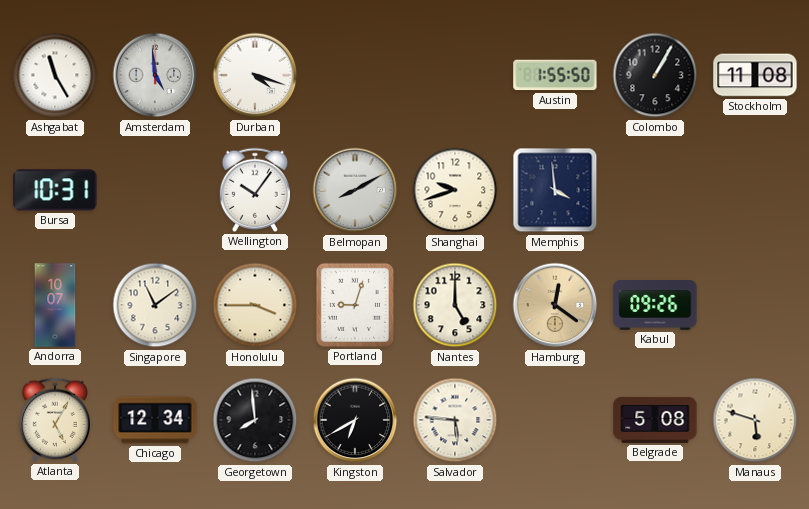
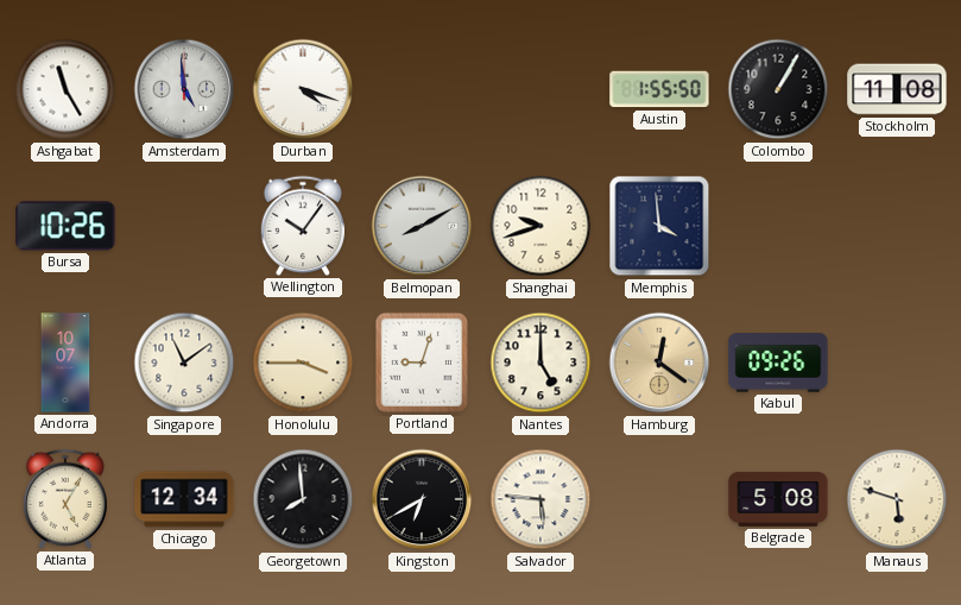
Bursa: 10:31 -> 10:26 (65, 226)
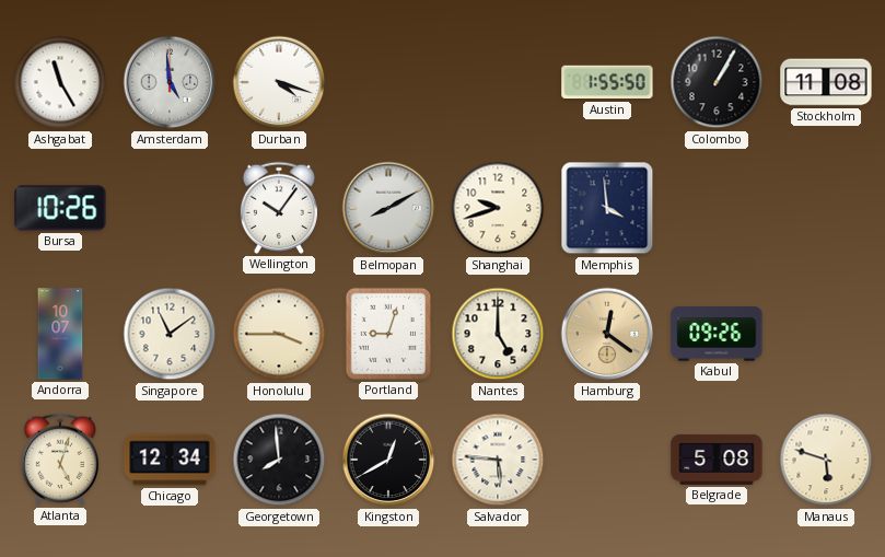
Atlanta: 5:05 -> 5:03 (60, 460)
Kingston: 6:40 -> 12:40 (388, 460)
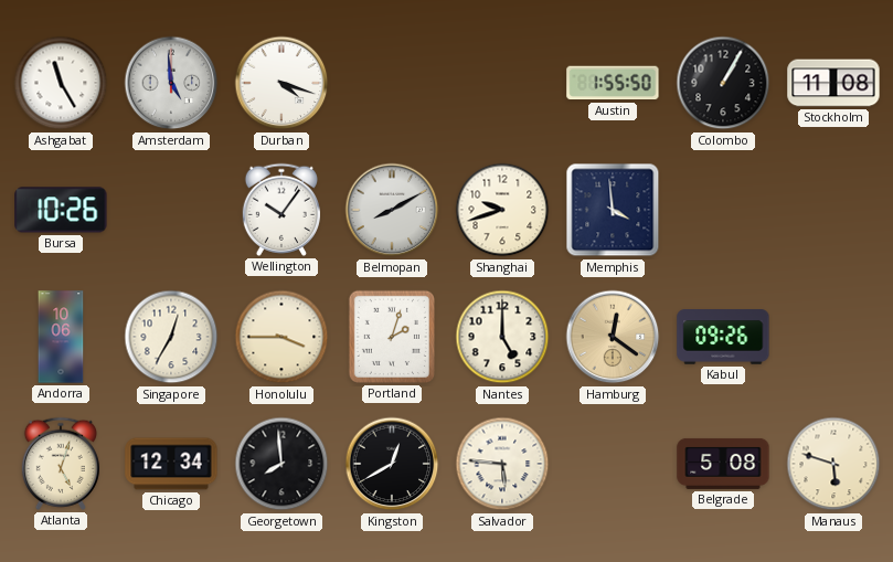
Andorra: 10:07 -> 10:06 (61, 337)
Singapore: 11:09 -> 12:35 (171, 337)
Portland: 9:03 -> 2:03 (392, 337)
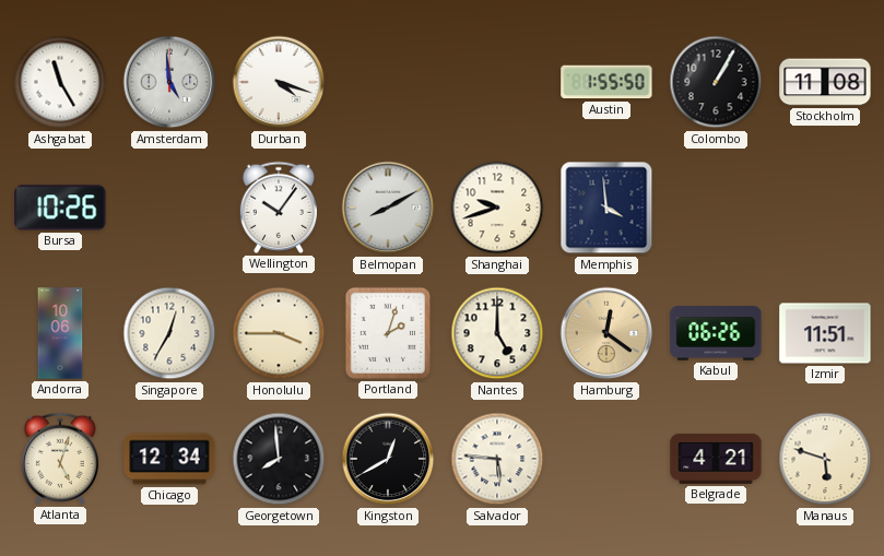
Kabul: 09:26 -> 06:26 (716, 333)
Izmir: none -> 11:51 (825, 333)
Belgrade: 5:08 -> 4:21 (716, 459)
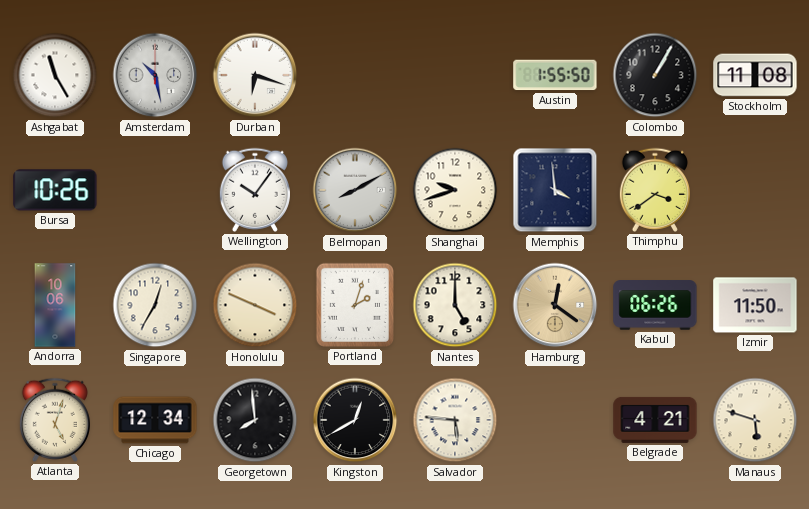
Amsterdam: 4:59 -> 10:28 (155, 75)
Durban: 4:18 -> 6:18 (255, 75)
Thimphu: none -> 3:39 (655, 190)
Honolulu: 3:45 -> 3:49 (255, 305)
Izmir: 11:51 -> 11:50 (755, 305)
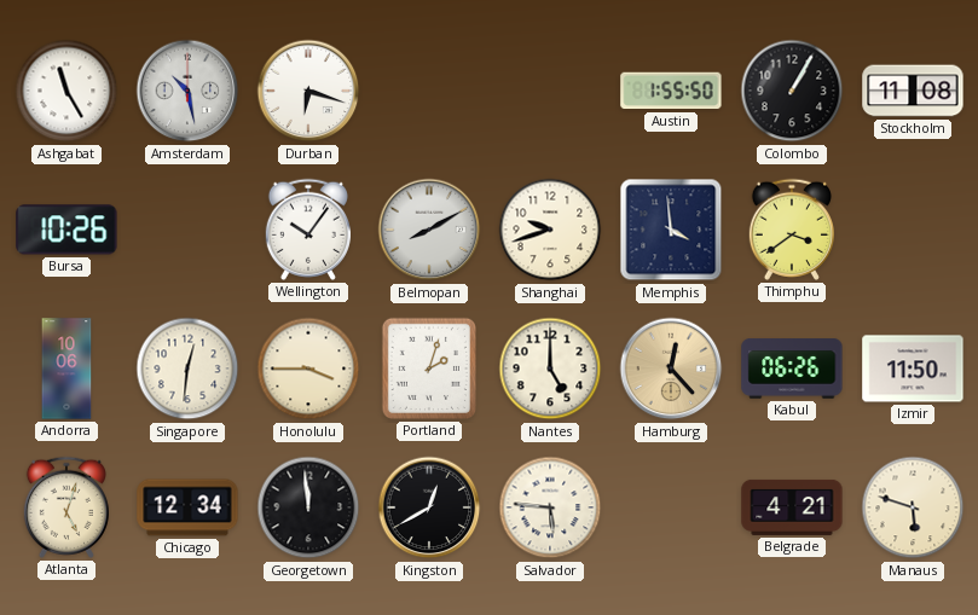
Singapore: 12:35 -> 12:31 (187, 369)
Honolulu: 3:49 -> 3:45 (308, 369)
Hamburg: 12:21 -> 12:23 (671, 369)
Georgetown: 7:59 -> 11:59 (308, 507)
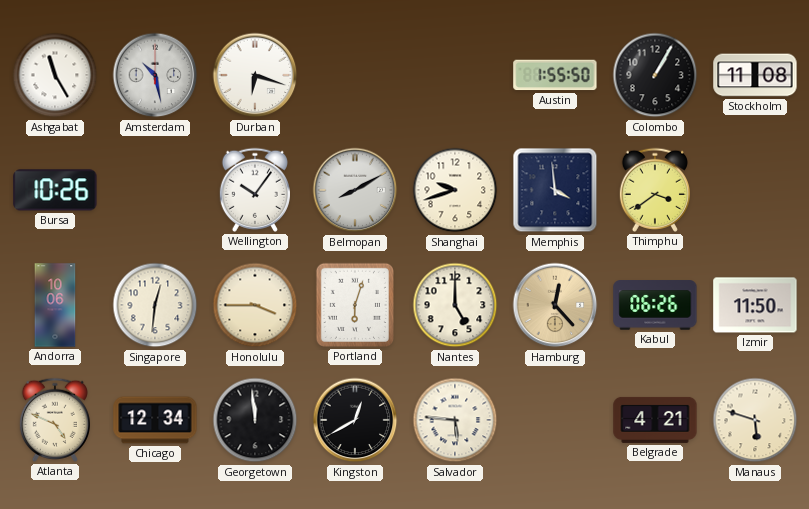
Portland: 2:03 -> 6:03 (355, 305)
Atlanta: 5:03 -> 4:49 (55, 420)
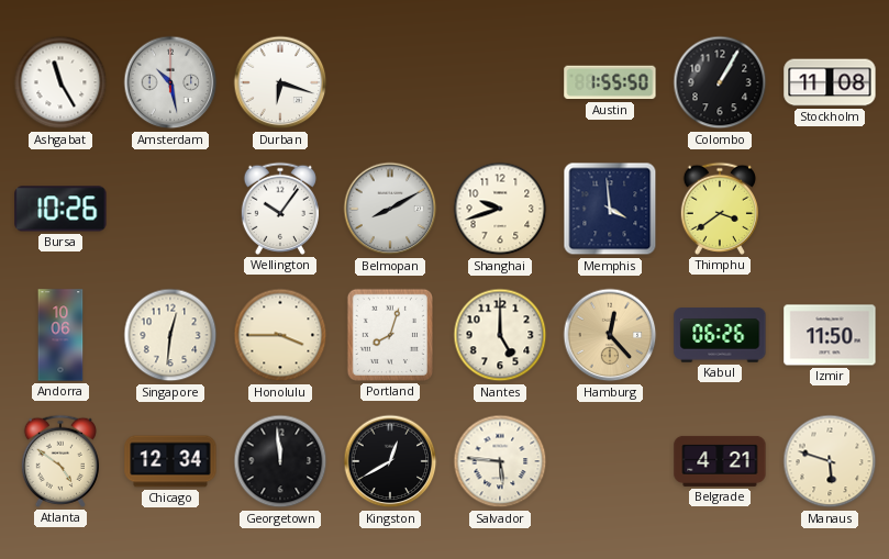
Portland: 6:03 -> 8:03 (390, 335)
Atlanta: 4:49 -> 4:51 (60, 461)
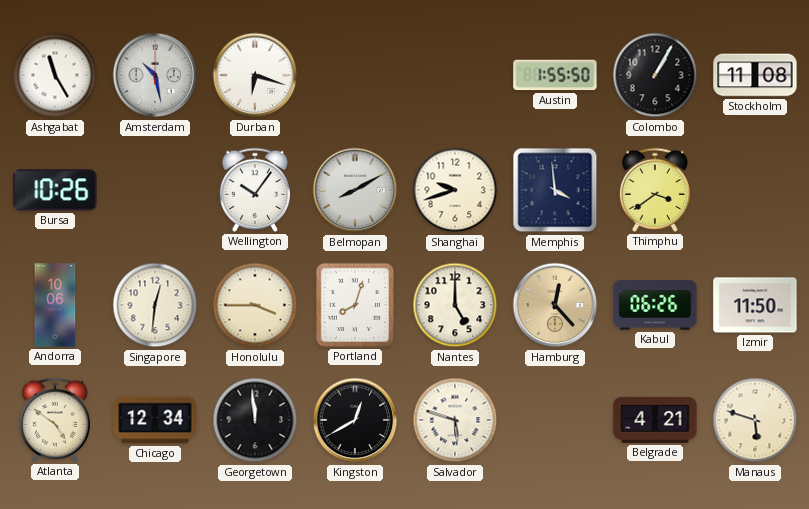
Salvador: 5:46 -> 5:48 (455, 420)
